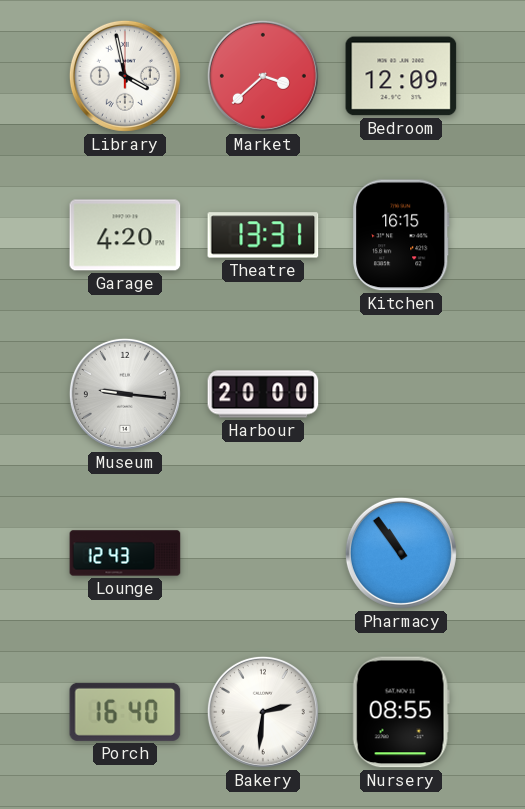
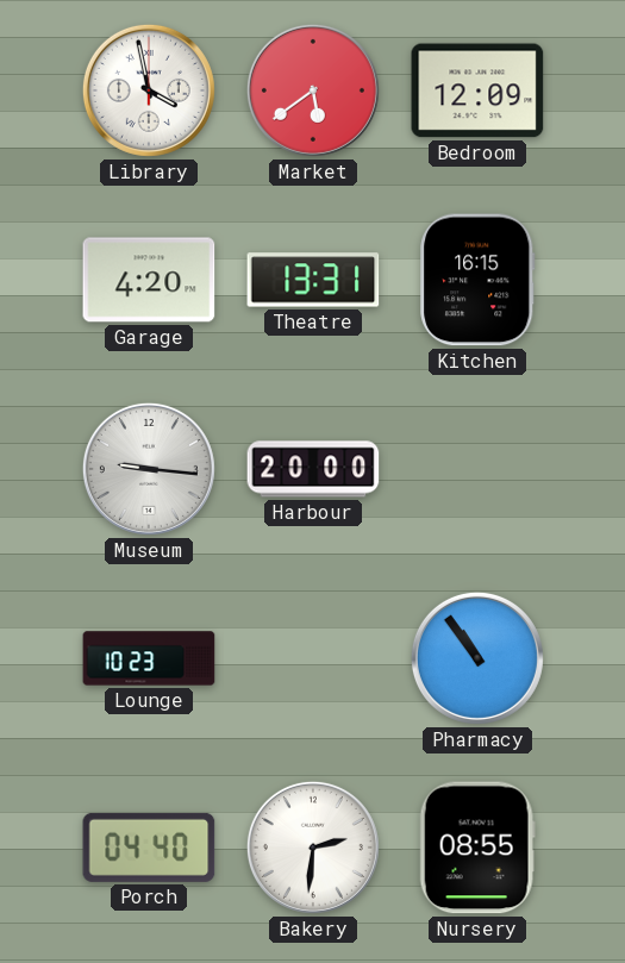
Market: 3:38 -> 5:39 (313, 90)
Lounge: 12:43 -> 10:23 (149, 658)
Porch: 16:40 -> 04:40 (149, 848)
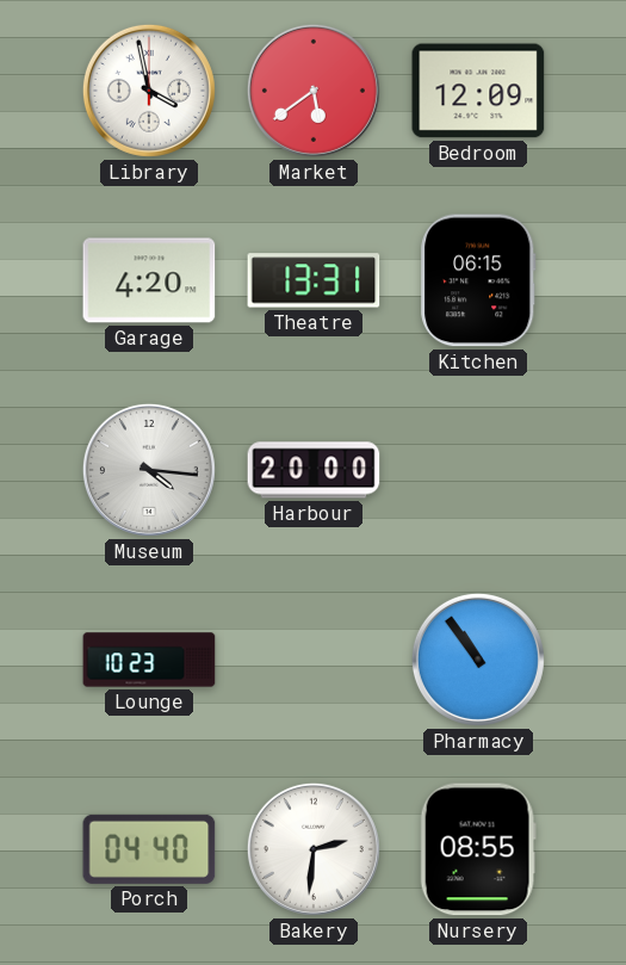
Kitchen: 16:15 -> 06:15 (478, 280)
Museum: 9:16 -> 4:16 (149, 470)
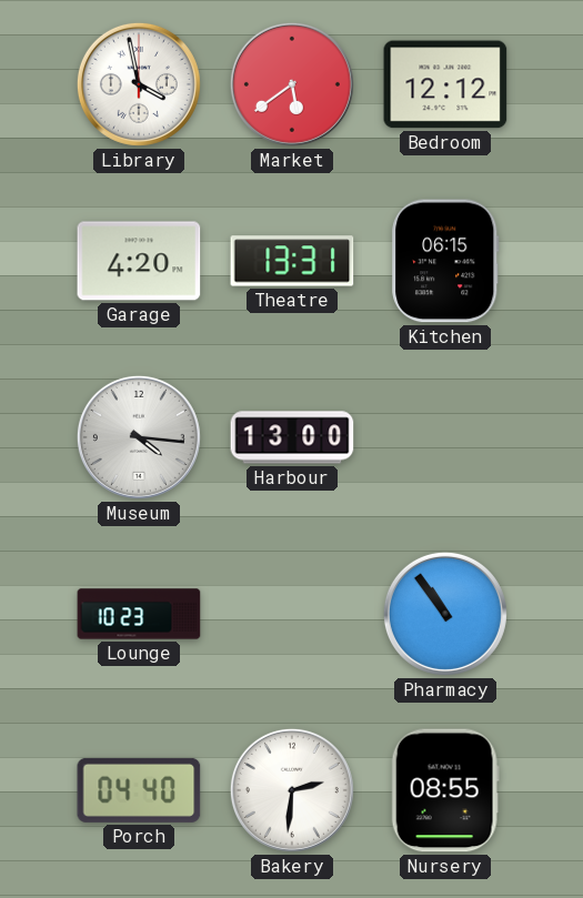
Bedroom: 12:09 -> 12:12 (445, 84)
Harbour: 20:00 -> 13:00 (292, 437)
